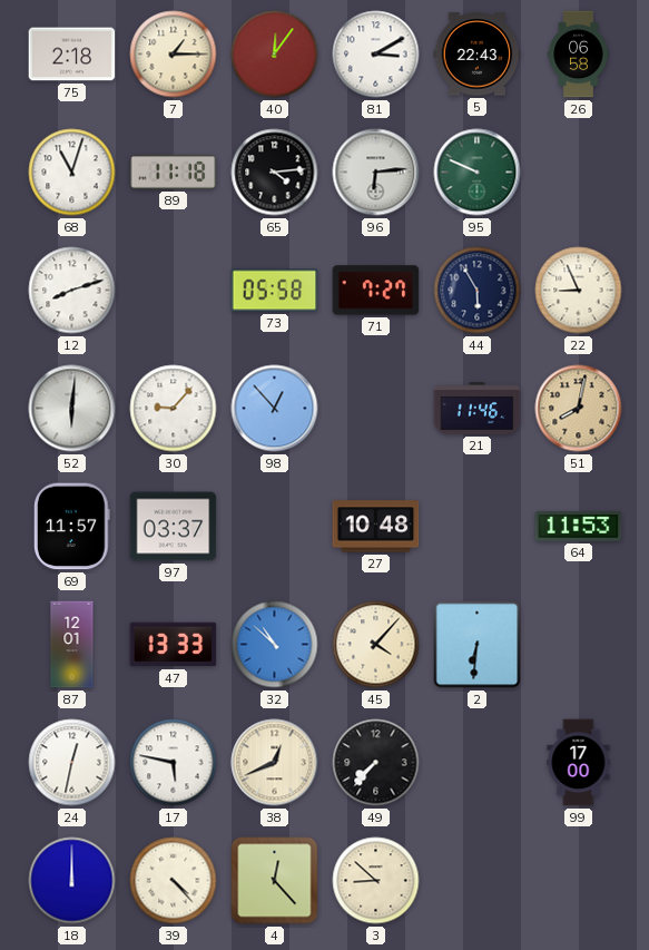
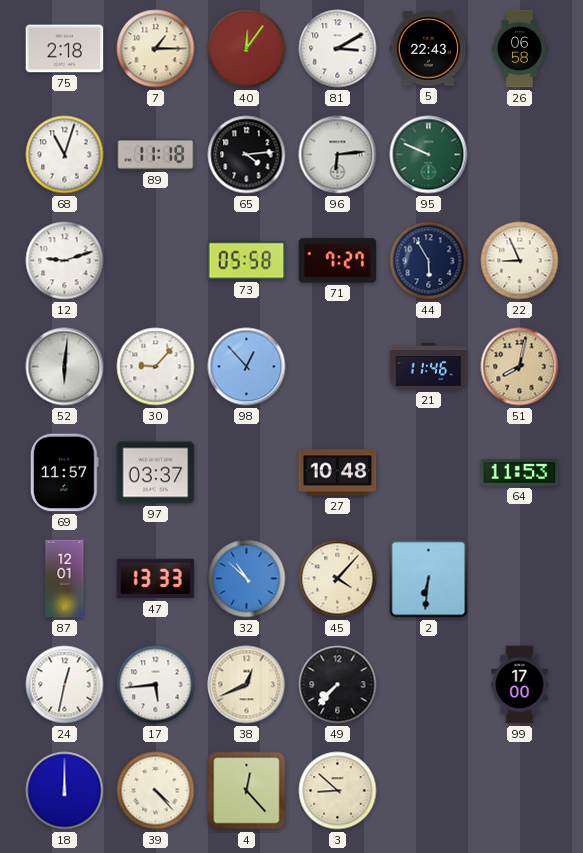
12: 8:12 -> 9:12 (65, 261)
17: 5:47 -> 5:44 (156, 685)
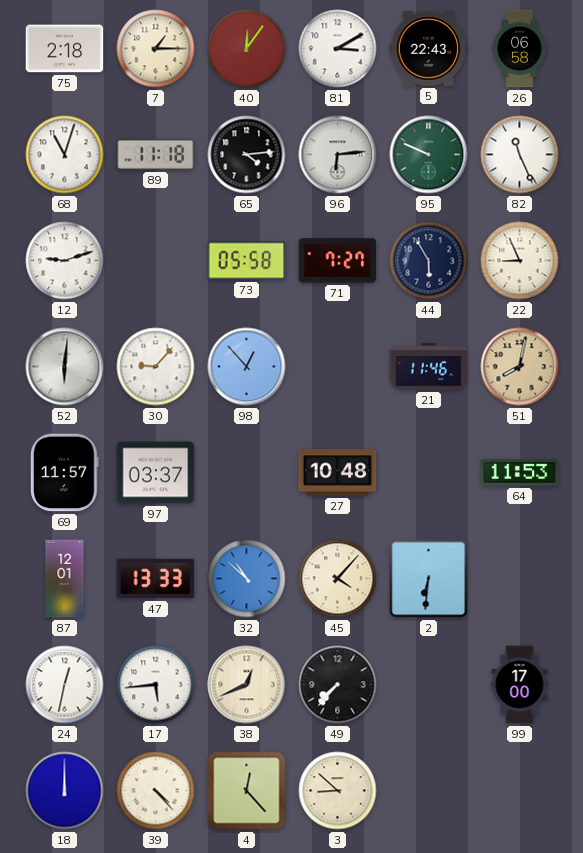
82: none -> 11:26 (520, 155)
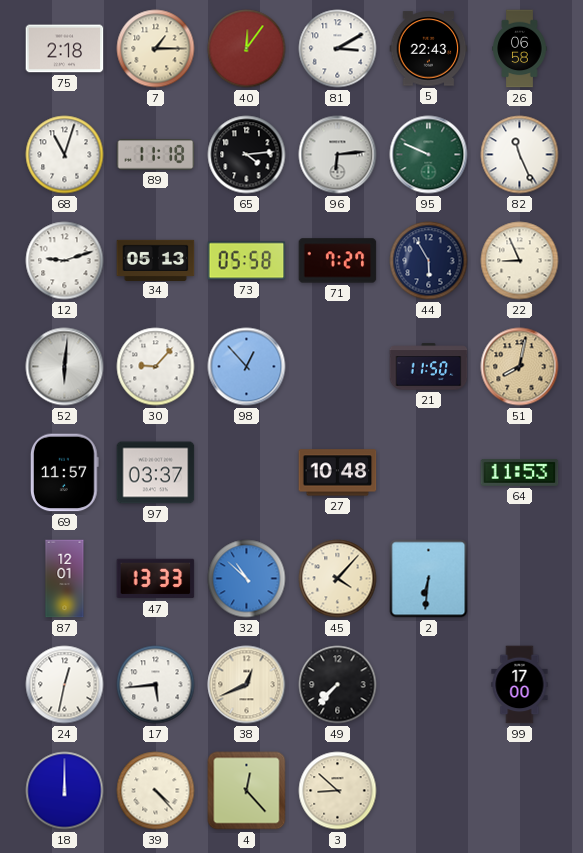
34: none -> 05:13 (156, 260)
21: 11:46 -> 11:50 (429, 367)
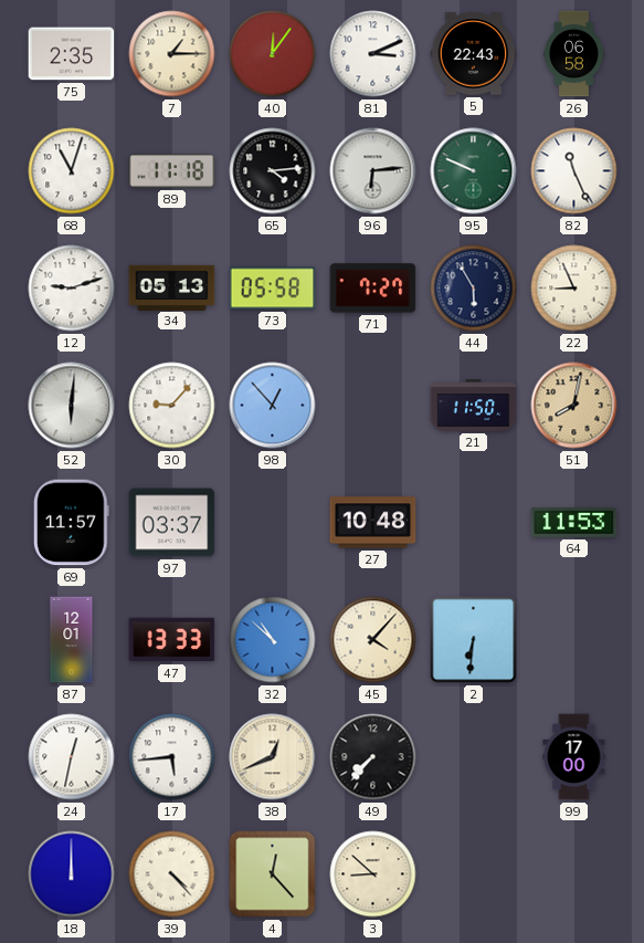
75: 2:18 -> 2:35 (72, 54)
81: 3:10 -> 3:11 (373, 54)
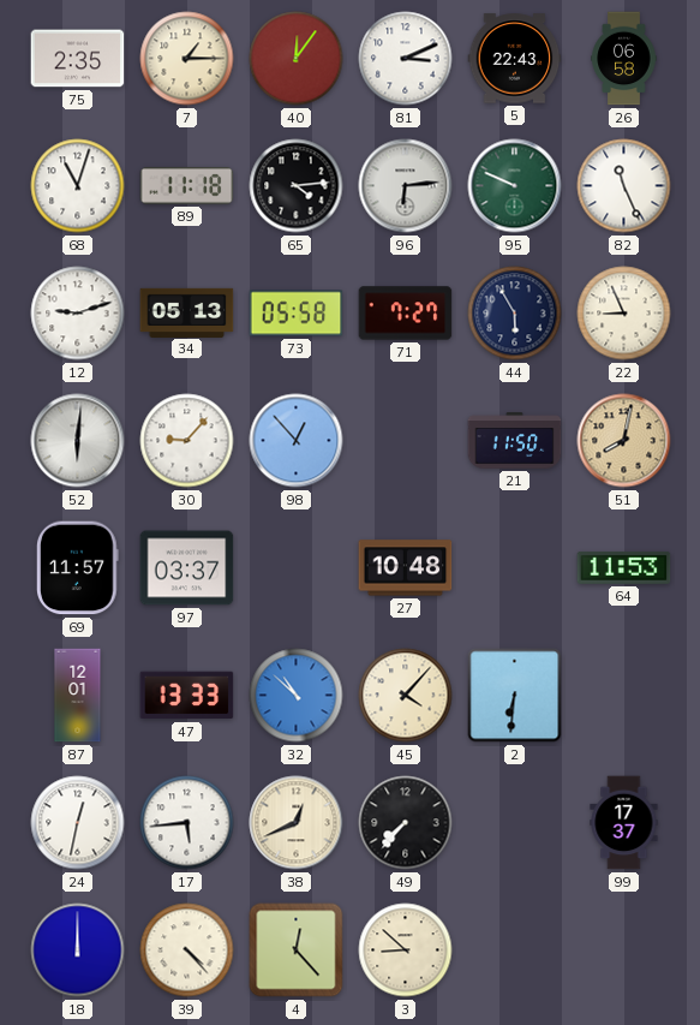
99: 17:00 -> 17:37 (624, 823)
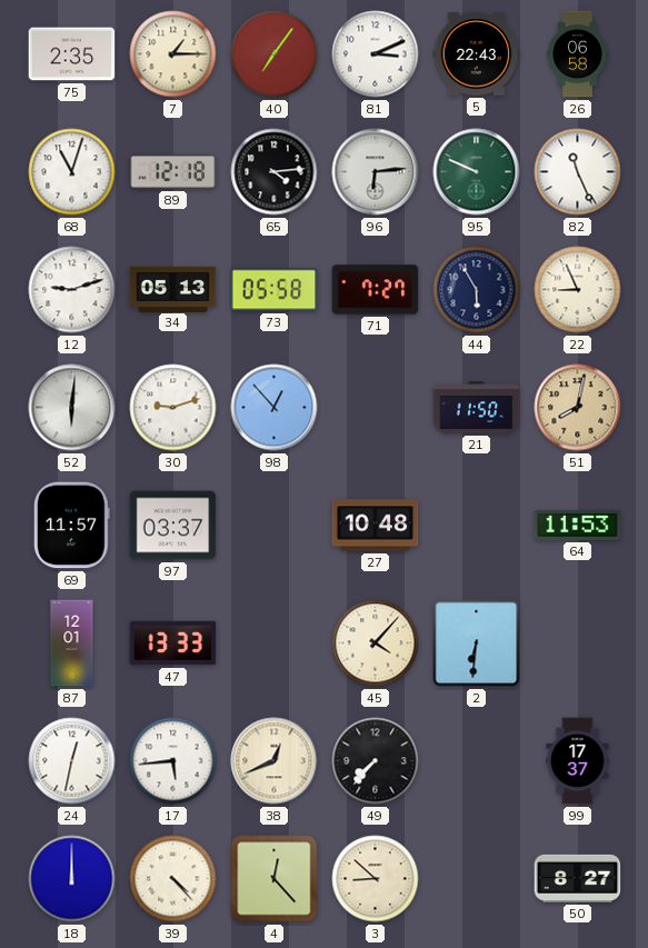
40: 12:06 -> 7:06 (275, 54)
89: 11:18 -> 12:18 (173, 172)
30: 9:07 -> 9:12 (173, 408)
32: 10:52 -> none (297, 696)
50: none -> 8:27 (578, 878)
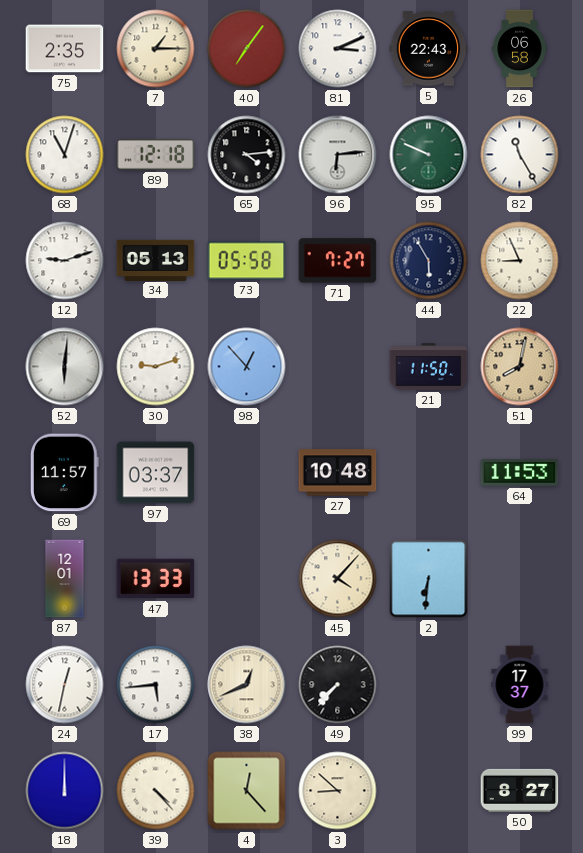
82: 11:26 -> 11:25 (520, 155)
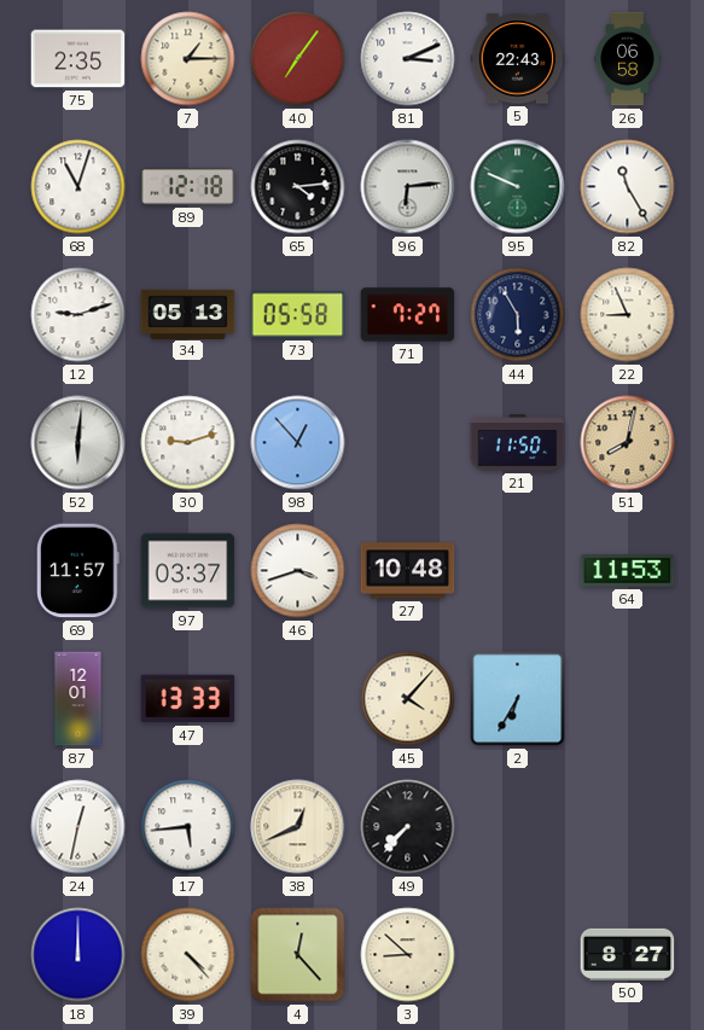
46: none -> 3:42 (298, 571)
2: 6:31 -> 6:35 (518, 699)
99: 17:37 -> none (520, 685)
